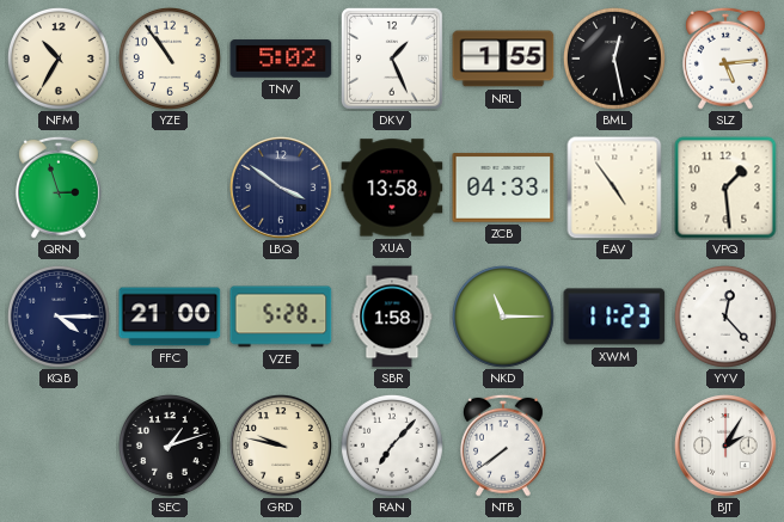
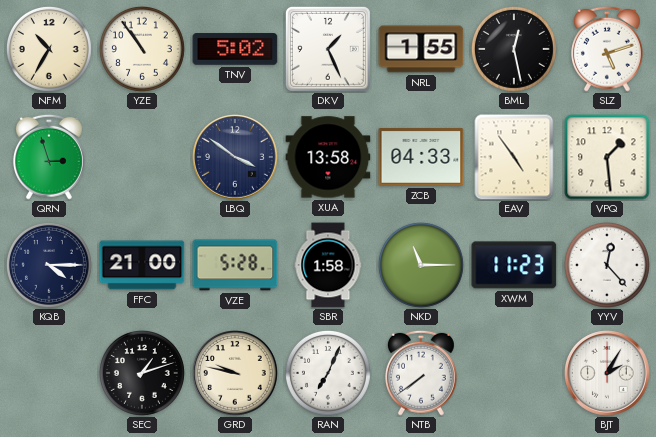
SLZ: 5:14 -> 5:12 (607, 49)
RAN: 7:07 -> 7:04 (328, 373)
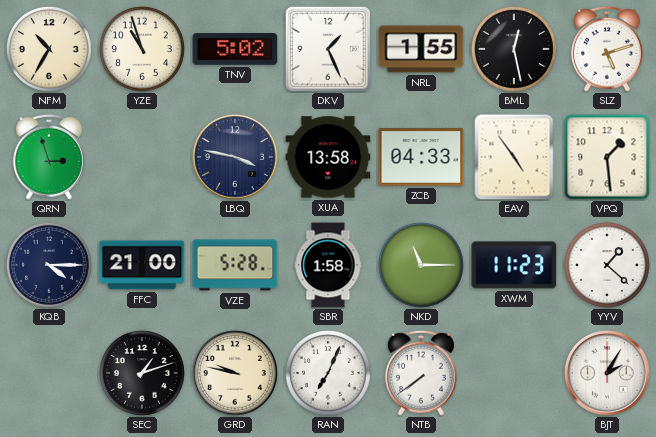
YZE: 10:54 -> 10:57 (142, 49)
LBQ: 3:51 -> 3:47 (236, 158)
YYV: 12:23 -> 1:22 (607, 265)
